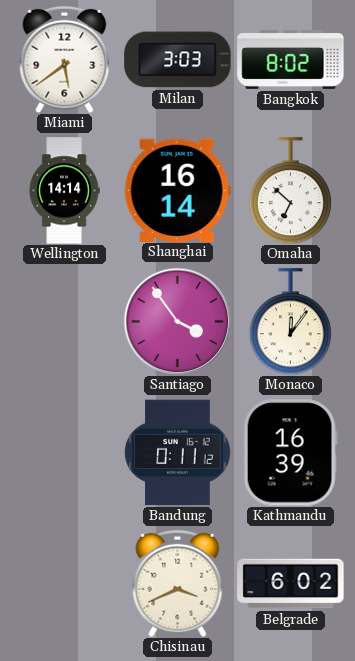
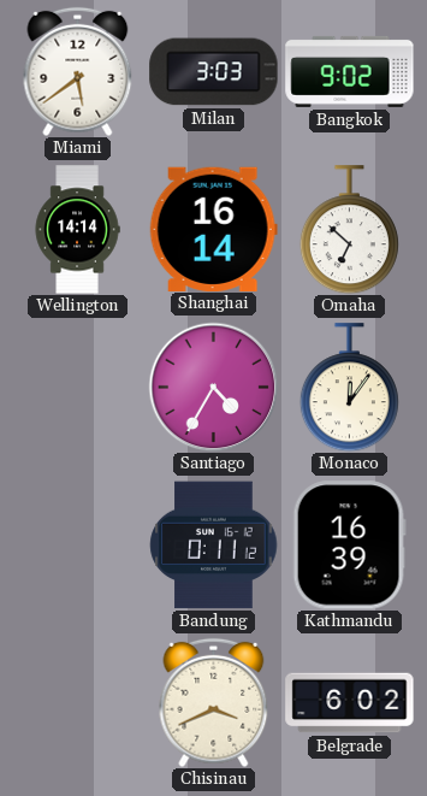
Bangkok: 8:02 -> 9:02 (350, 71)
Santiago: 3:54 -> 4:35 (213, 387)
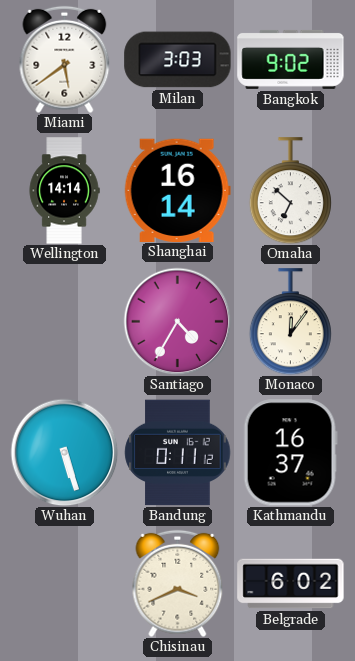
Wuhan: none -> 5:27 (64, 452)
Kathmandu: 16:39 -> 16:37 (290, 453)
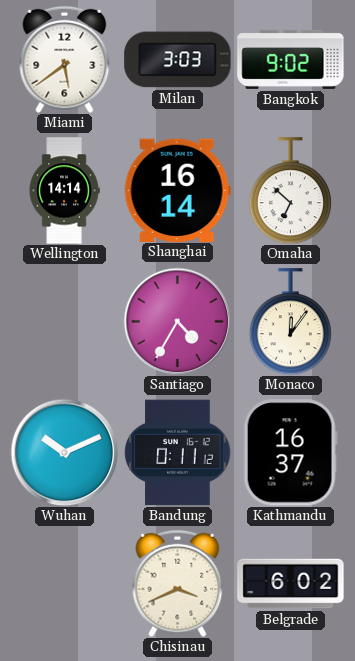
Wuhan: 5:27 -> 10:11 (64, 452)
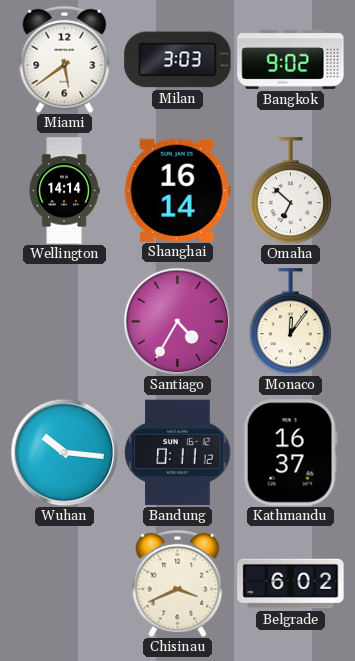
Wuhan: 10:11 -> 10:16 (64, 452)
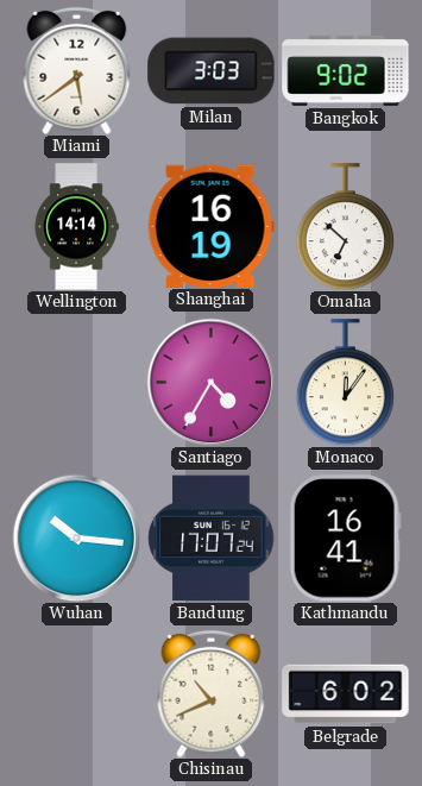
Shanghai: 16:14 -> 16:19 (210, 226)
Bandung: 0:11 -> 17:07 (212, 539)
Kathmandu: 16:37 -> 16:41 (345, 539)
Chisinau: 3:41 -> 10:41 (212, 693)
